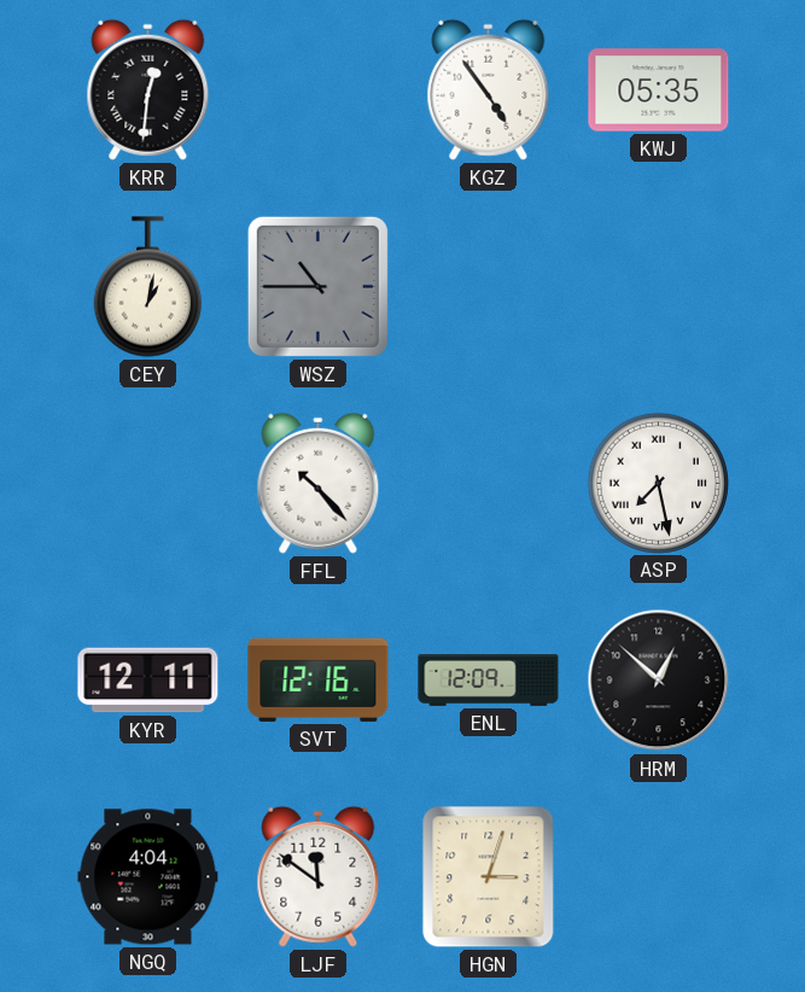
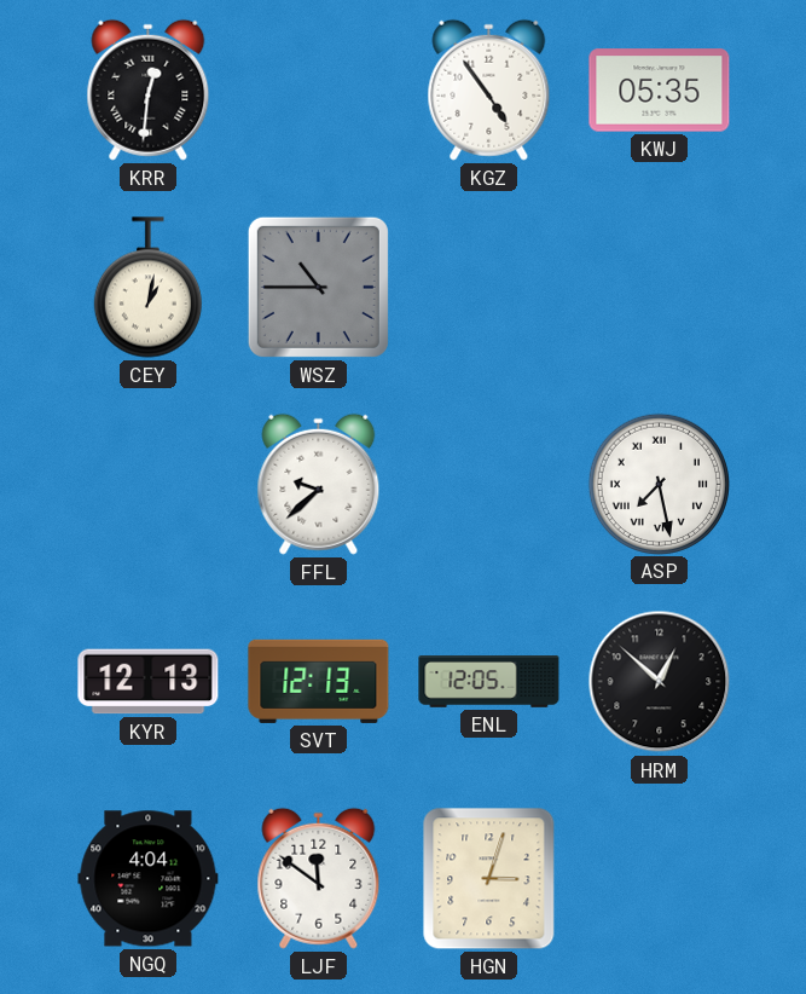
FFL: 10:23 -> 9:38 (319, 484)
KYR: 12:11 -> 12:13 (149, 682)
SVT: 12:16 -> 12:13 (319, 681)
ENL: 12:09 -> 12:05 (489, 682)
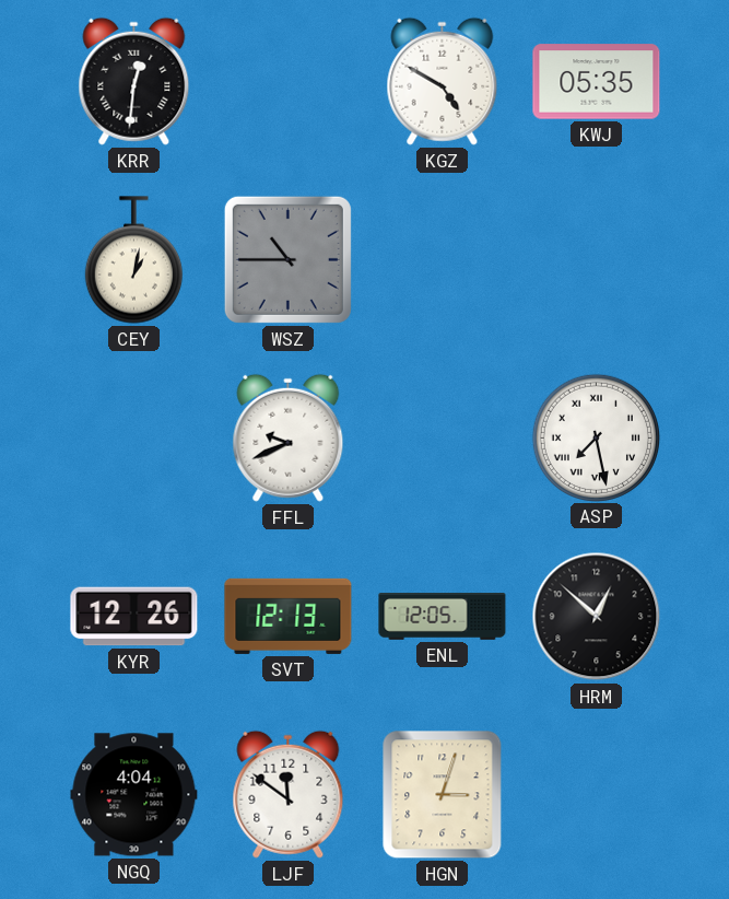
KGZ: 4:54 -> 4:50 (443, 81)
FFL: 9:38 -> 9:41 (289, 437)
KYR: 12:13 -> 12:26 (134, 617)
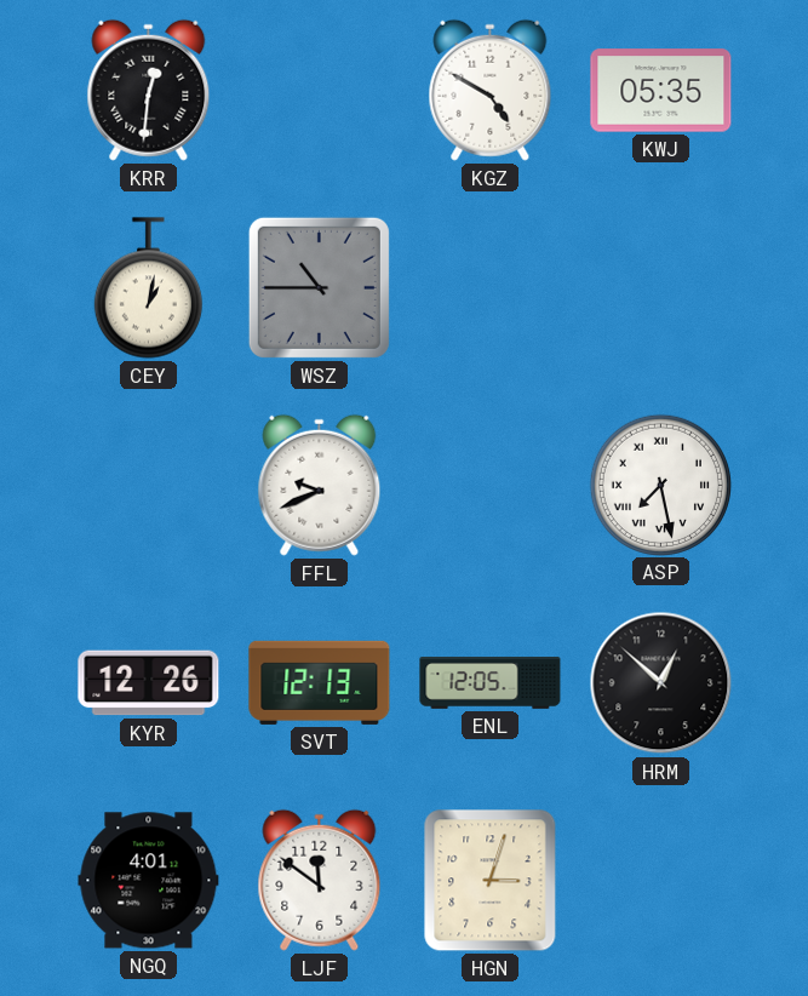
NGQ: 4:04 -> 4:01 (149, 881)
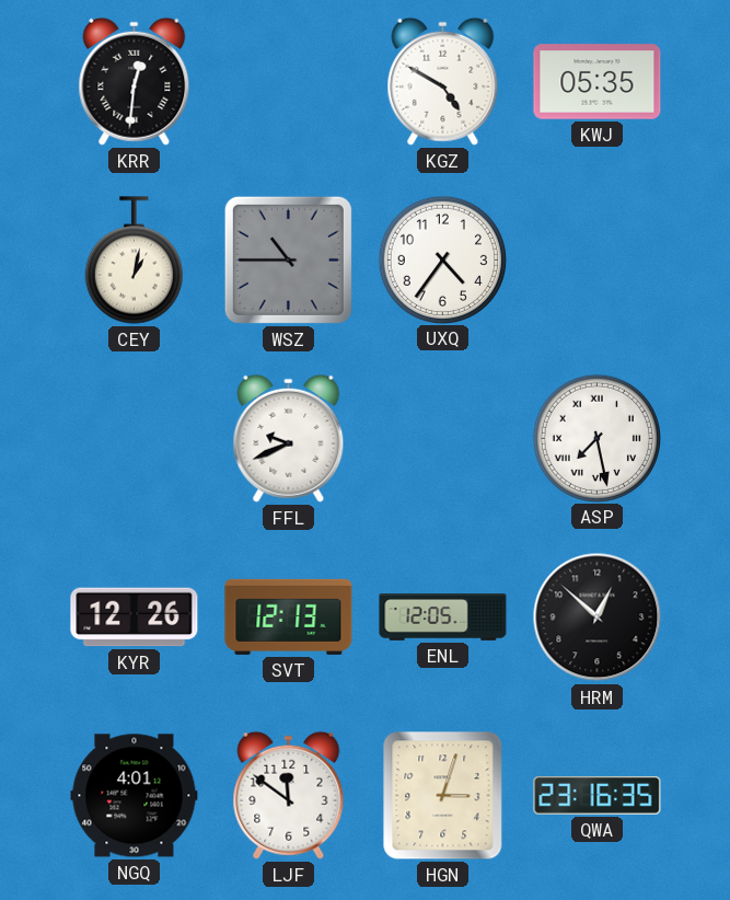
UXQ: none -> 4:36 (442, 259)
QWA: none -> 23:16 (598, 796)
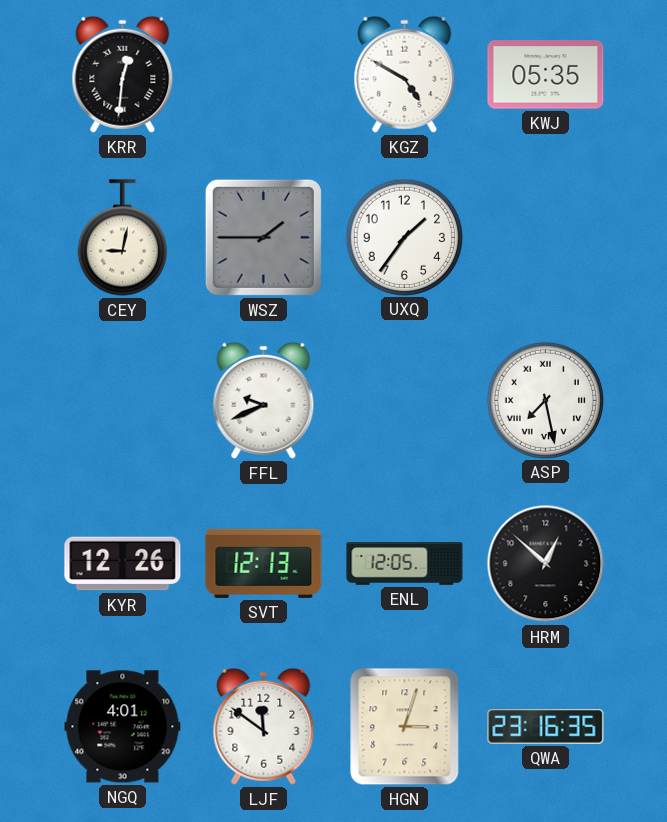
CEY: 1:02 -> 9:02 (122, 238)
WSZ: 10:45 -> 1:45 (263, 237)
UXQ: 4:36 -> 1:36 (404, 237)
